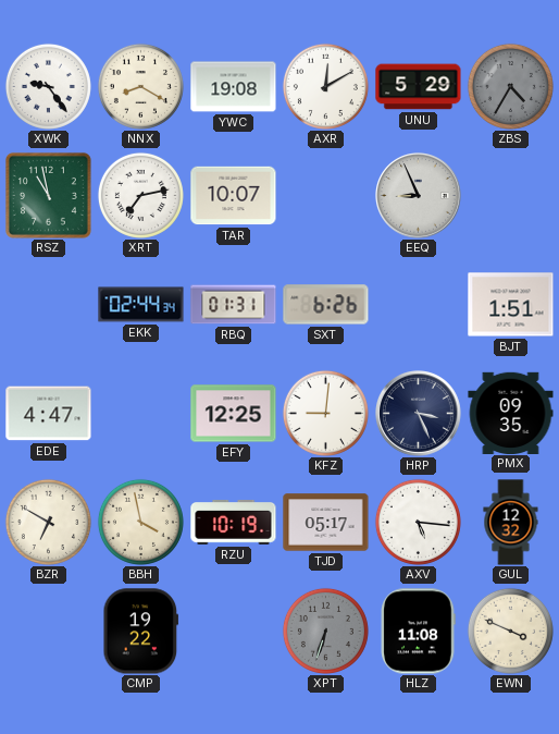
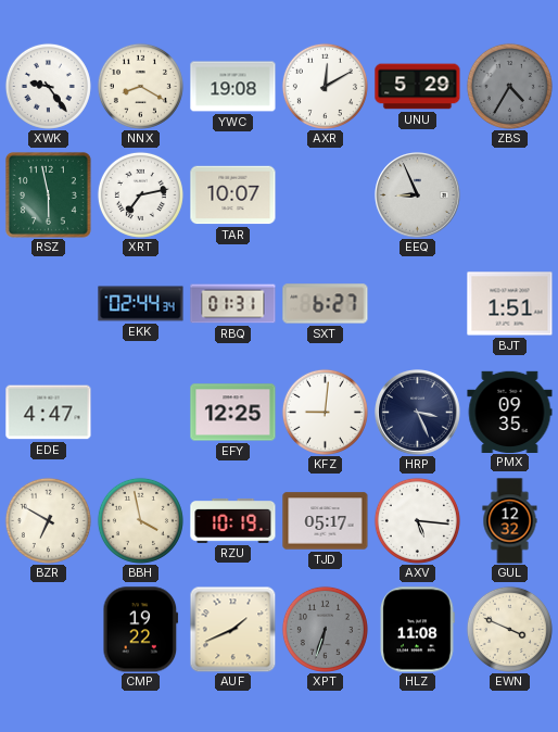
RSZ: 10:58 -> 5:58 (48, 194)
SXT: 6:26 -> 6:27 (326, 304)
AUF: none -> 1:41 (232, 629)
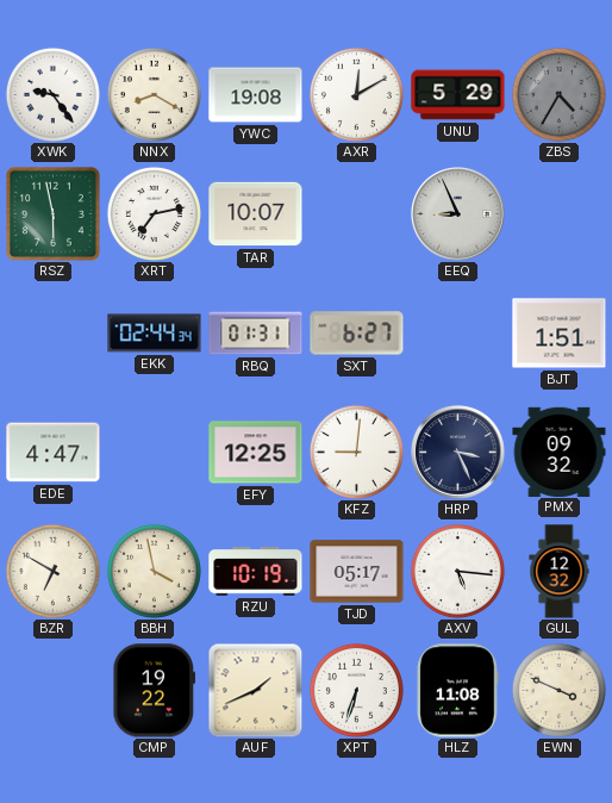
PMX: 09:35 -> 09:32 (560, 452)
XPT dial: grey -> white (356, 690)
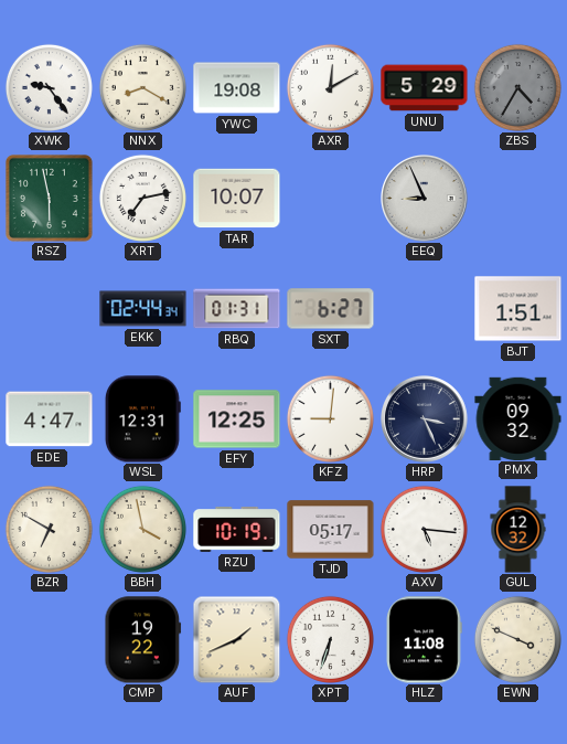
WSL: none -> 12:31 (142, 419)
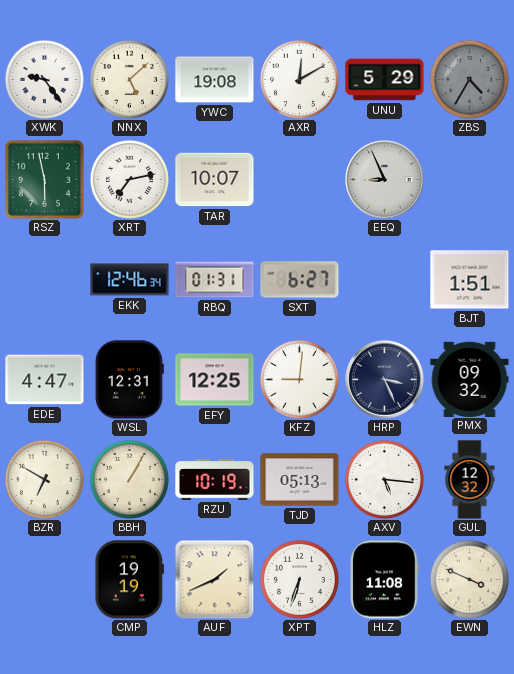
NNX: 8:20 -> 5:08 (129, 79)
EKK: 02:44 -> 12:46 (130, 280)
BBH: 3:58 -> 1:05 (129, 479)
TJD: 05:17 -> 05:13 (300, 480)
CMP: 19:22 -> 19:19 (130, 580)
